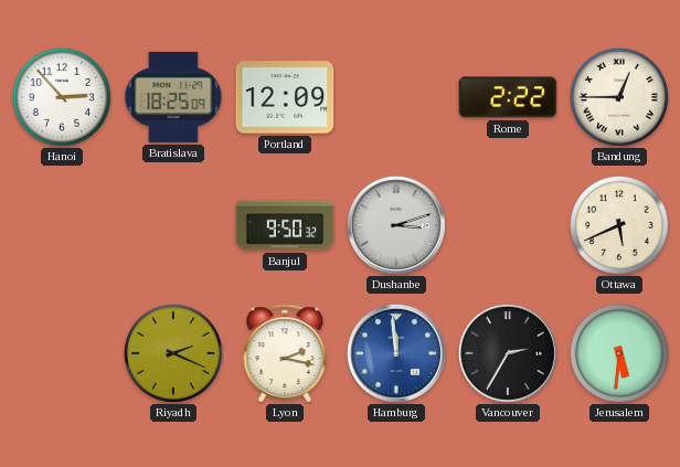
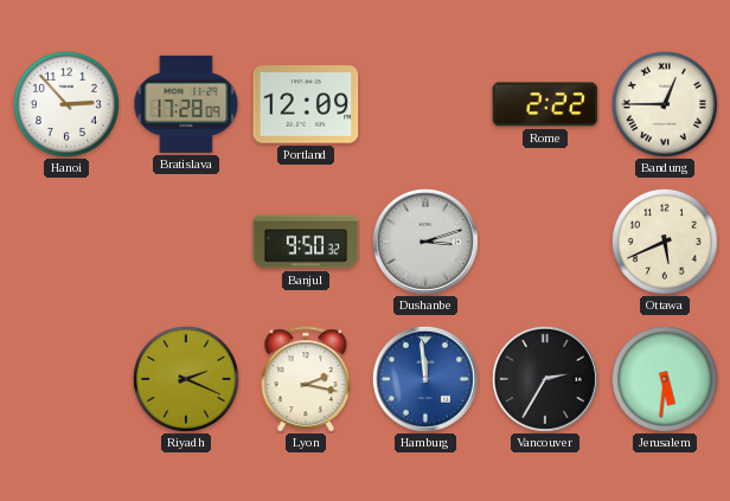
Bratislava: 18:25 -> 17:28 (186, 104)
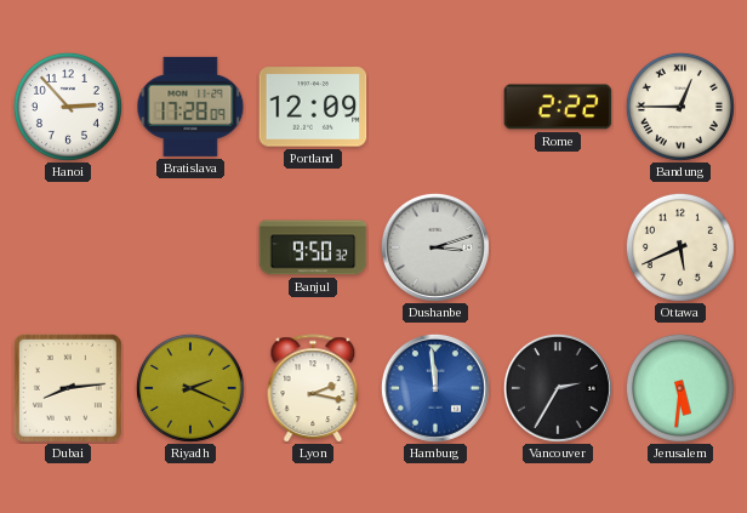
Dubai: none -> 8:14 (68, 388)
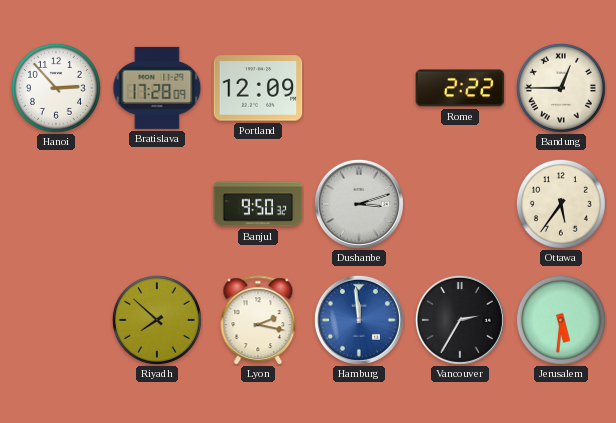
Ottawa: 5:41 -> 5:36 (561, 204)
Dubai: 8:14 -> none (68, 388)
Riyadh: 2:19 -> 7:52 (157, 320)
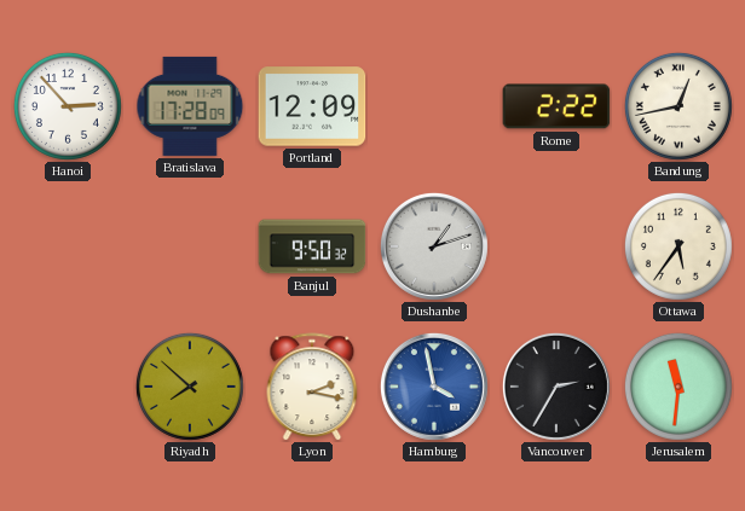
Bandung: 12:45 -> 12:43 (678, 106)
Dushanbe: 3:12 -> 1:12 (434, 246)
Hamburg: 11:59 -> 3:58 (434, 387)
Jerusalem: 5:31 -> 11:31 (678, 387)
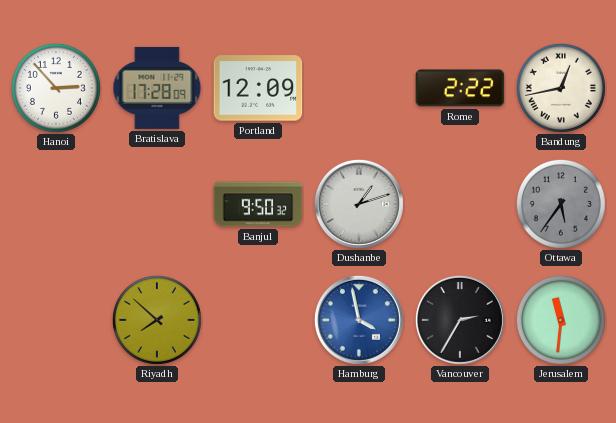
Ottawa dial: cream -> grey (561, 204)
Lyon: 2:17 -> none (312, 387)
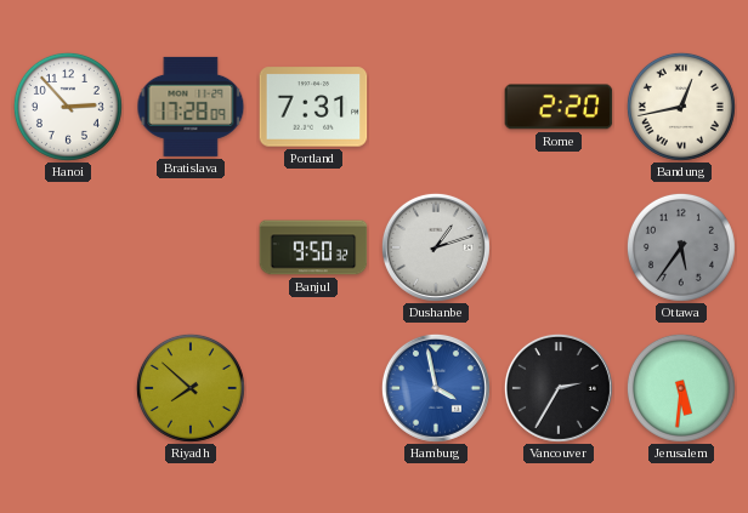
Portland: 12:09 -> 7:31 (313, 107)
Rome: 2:22 -> 2:20 (559, 107)
Jerusalem: 11:31 -> 5:31 (681, 388)
